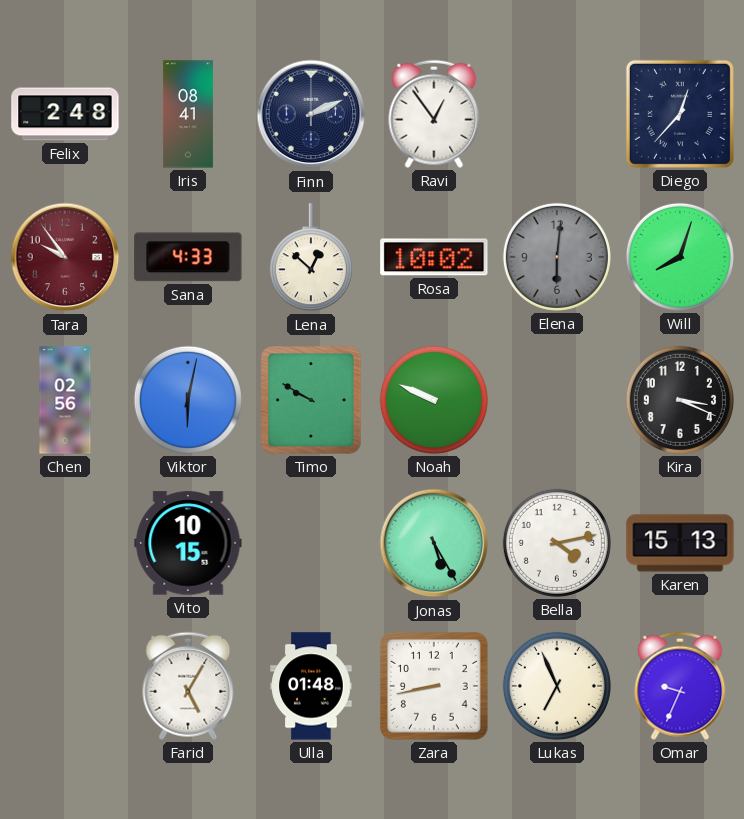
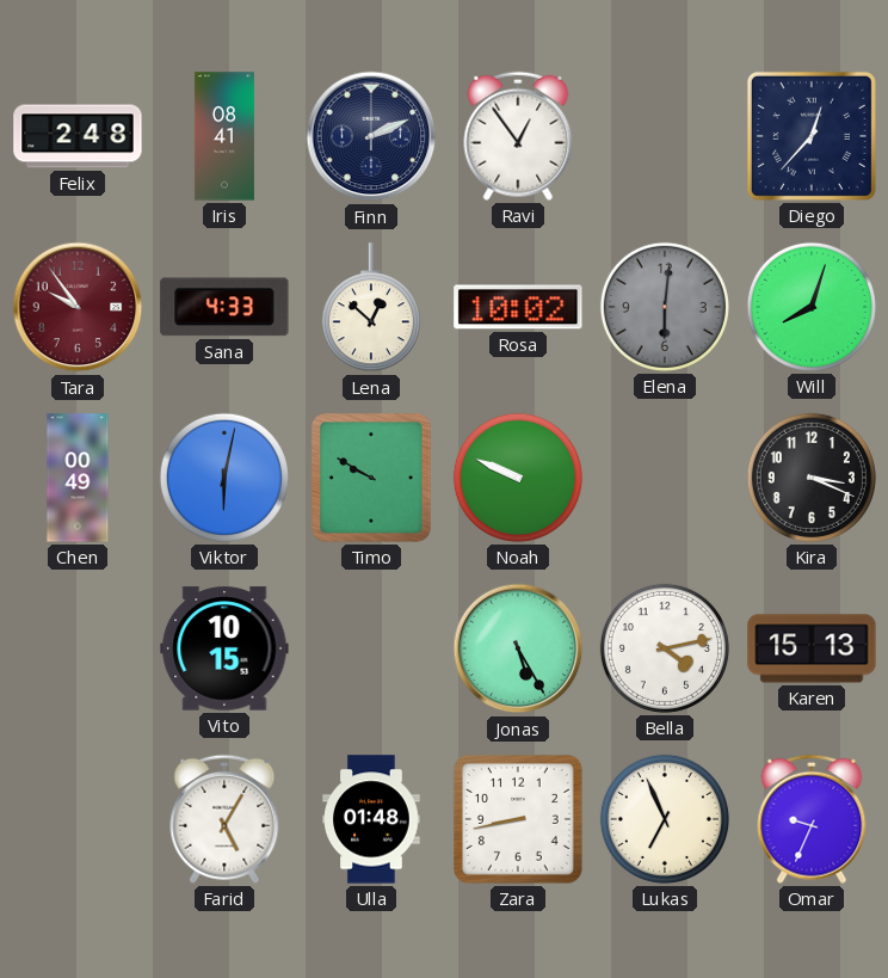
Chen: 02:56 -> 00:49 (78, 478)
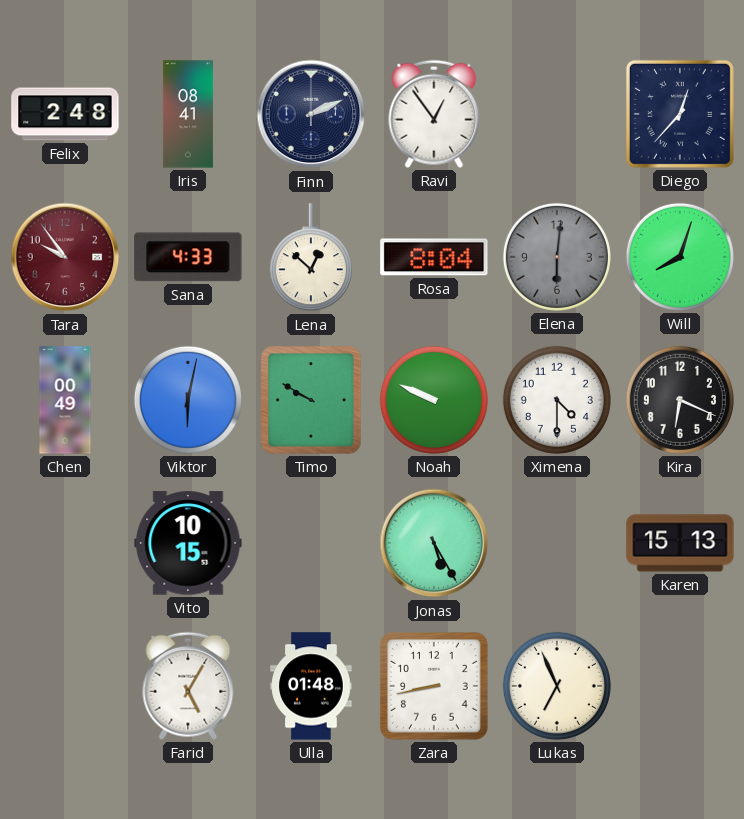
Rosa: 10:02 -> 8:04 (434, 257)
Ximena: none -> 4:30 (557, 400)
Kira: 3:19 -> 6:19 (680, 400)
Bella: 4:13 -> none (665, 648)
Omar: 9:34 -> none (812, 819)
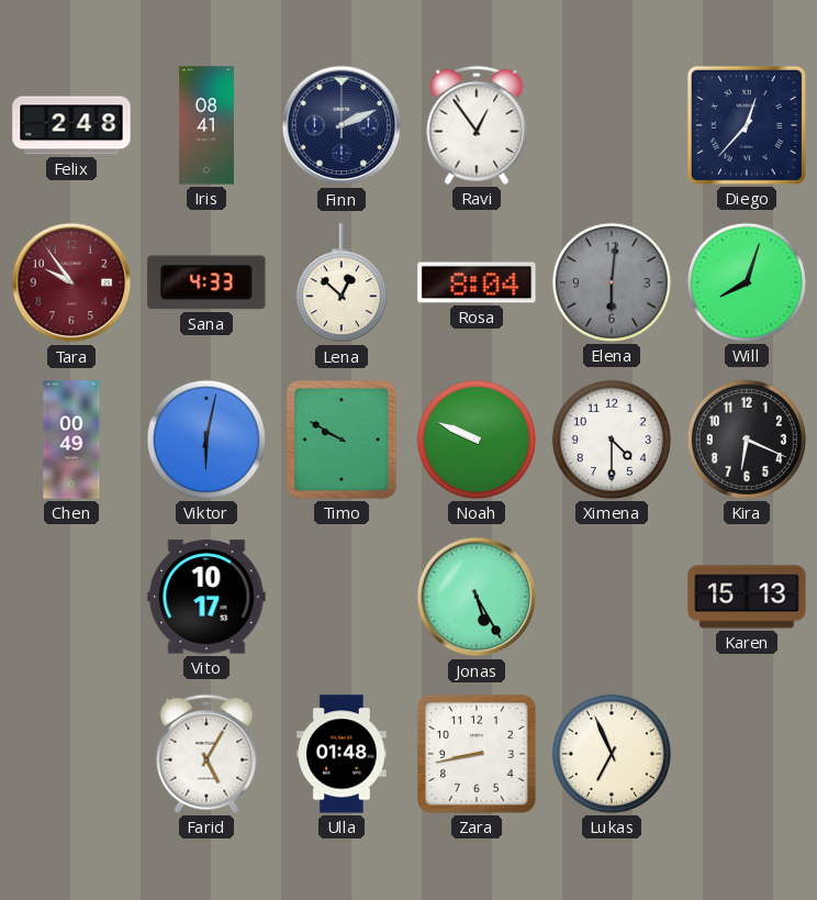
Vito: 10:15 -> 10:17 (206, 597)
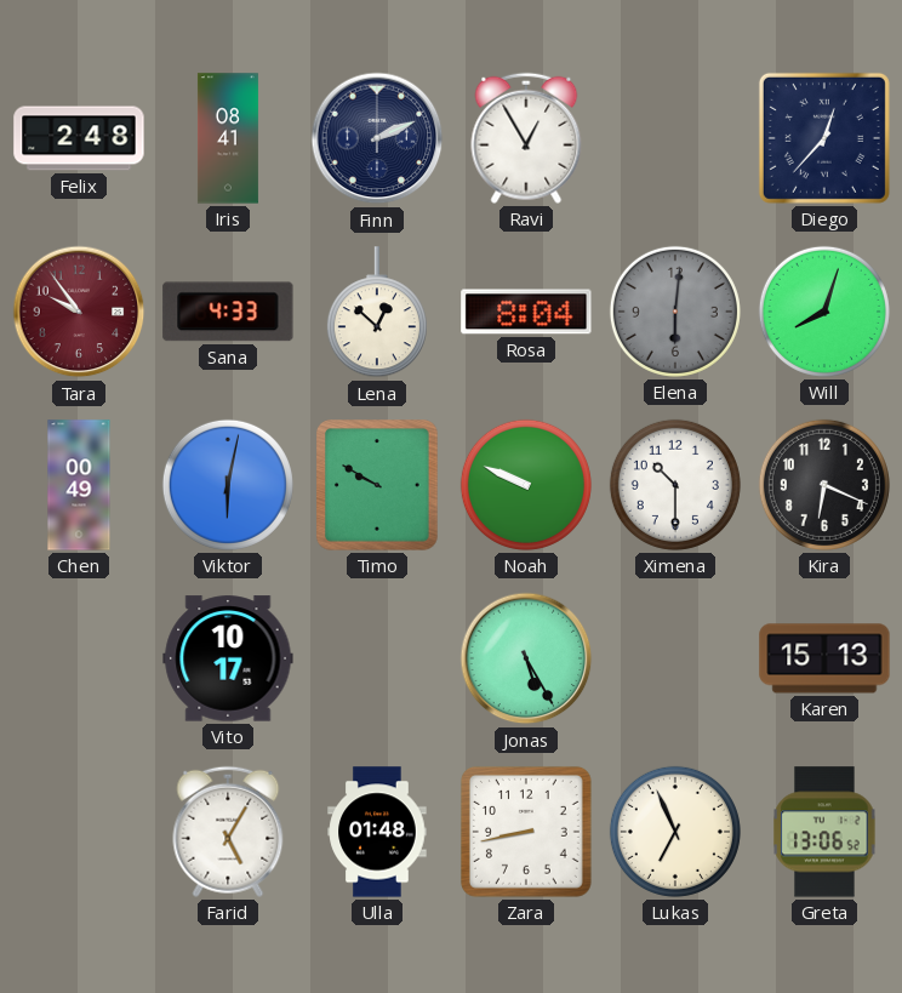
Ravi: 12:54 -> 12:55 (526, 138)
Ximena: 4:30 -> 10:30 (675, 485)
Greta: none -> 13:06 (824, 832)
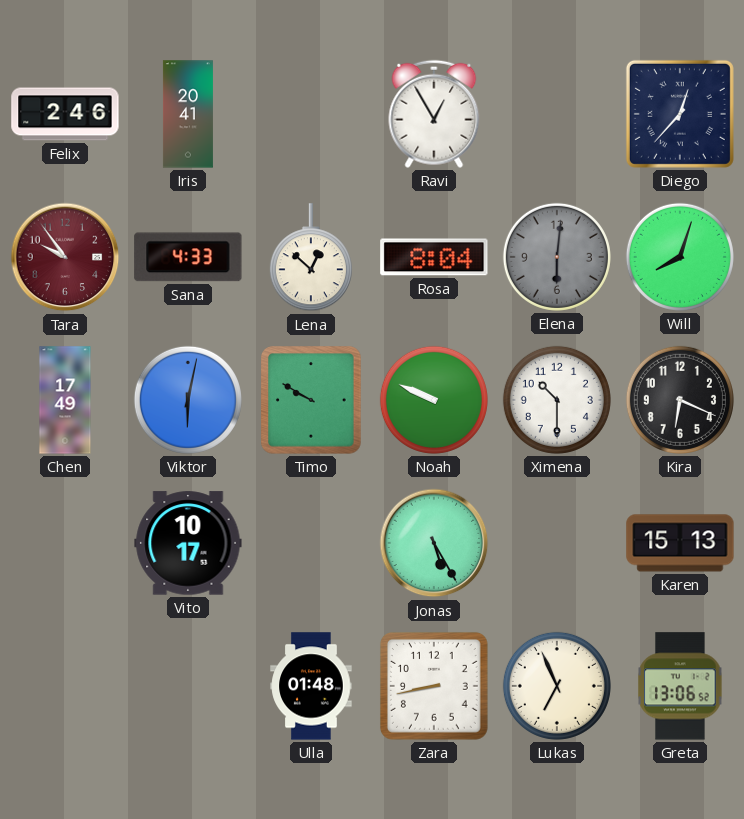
Felix: 2:48 -> 2:46 (65, 114)
Iris: 08:41 -> 20:41 (188, 114)
Finn: 2:11 -> none (377, 138)
Chen: 00:49 -> 17:49 (65, 400)
Farid: 5:05 -> none (228, 832)
